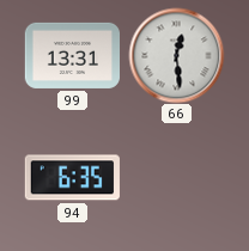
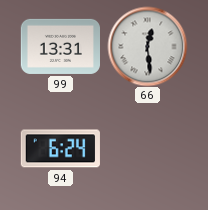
94: 6:35 -> 6:24 (60, 149)
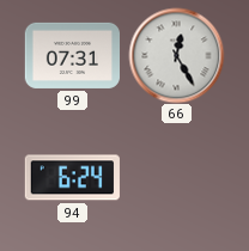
99: 13:31 -> 07:31 (72, 55)
66: 12:29 -> 12:25 (176, 55)
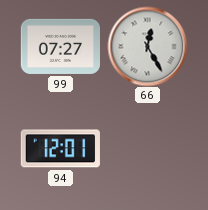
99: 07:31 -> 07:27 (60, 46)
94: 6:24 -> 12:01 (60, 149)
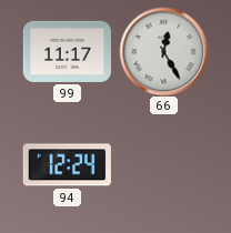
99: 07:27 -> 11:17 (67, 51)
94: 12:01 -> 12:24 (67, 165)
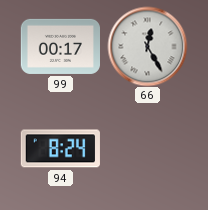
99: 11:17 -> 00:17 (60, 46)
94: 12:24 -> 8:24 (60, 149)
